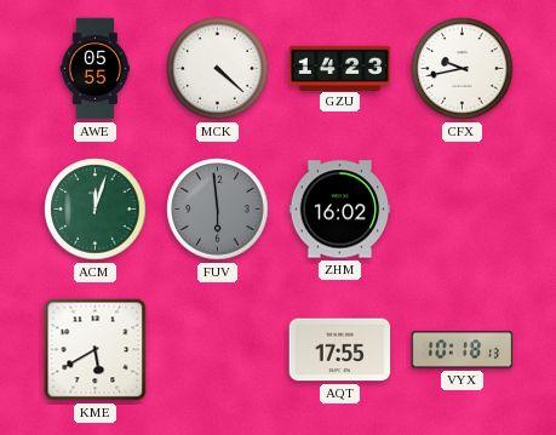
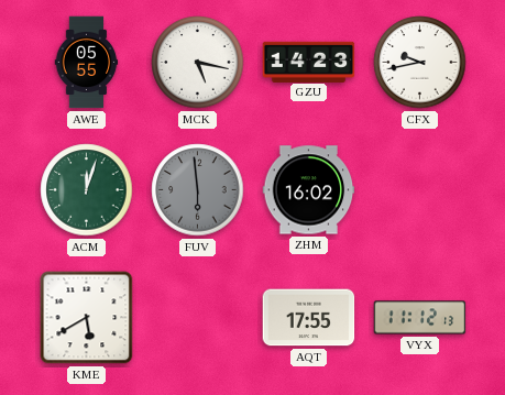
MCK: 4:22 -> 5:17 (198, 63)
VYX: 10:18 -> 11:12 (420, 318)
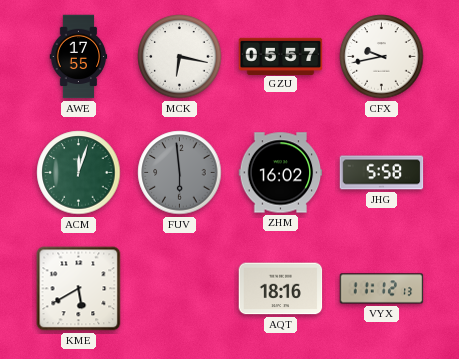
AWE: 05:55 -> 17:55 (79, 57)
MCK: 5:17 -> 6:17 (180, 57)
GZU: 14:23 -> 05:57 (281, 56)
JHG: none -> 5:58 (382, 173)
AQT: 17:55 -> 18:16 (281, 289)
